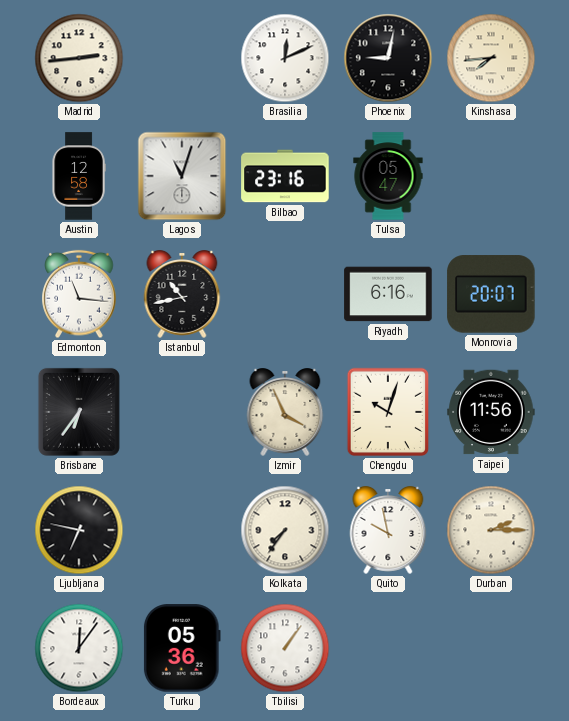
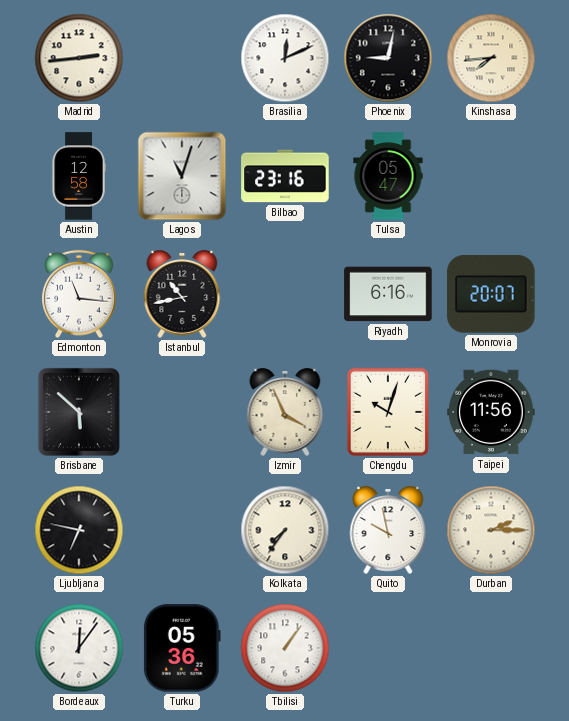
Brisbane: 6:36 -> 5:52 (79, 412)
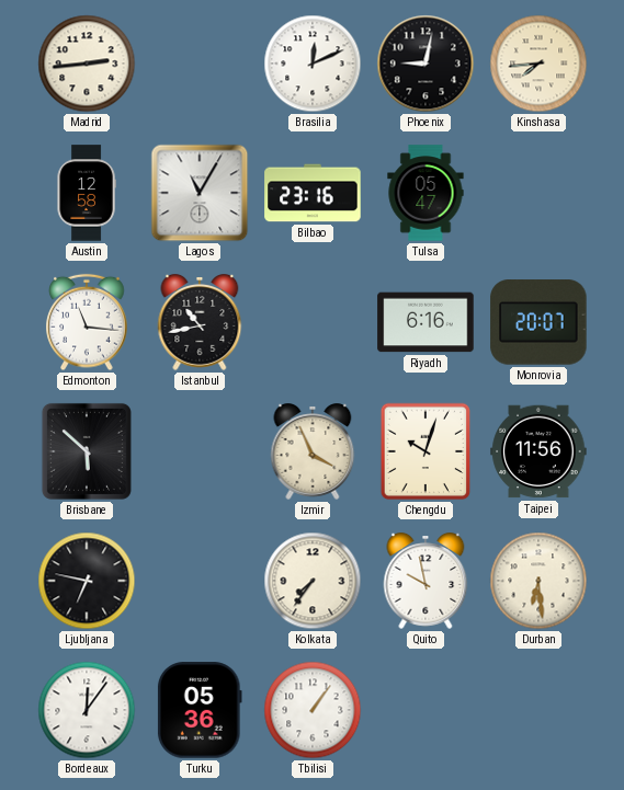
Lagos: 11:03 -> 11:05 (200, 193)
Durban: 2:15 -> 6:29 (538, 581)
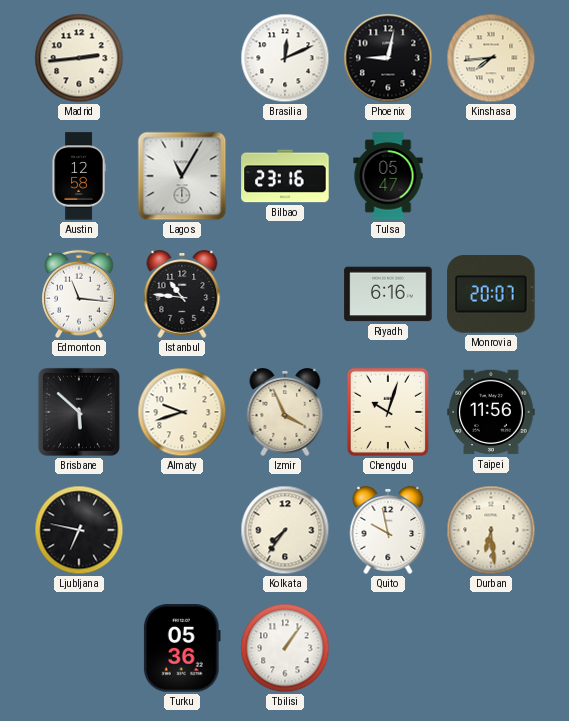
Istanbul: 10:43 -> 10:46 (182, 294)
Almaty: none -> 9:42 (182, 412)
Bordeaux: 12:06 -> none (87, 710)
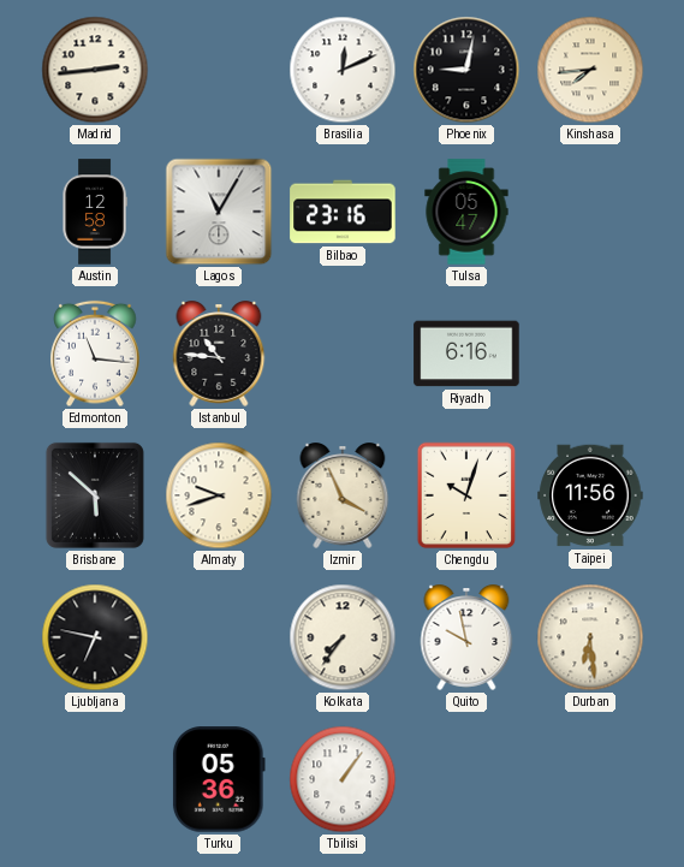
Monrovia: 20:07 -> none (491, 294)
